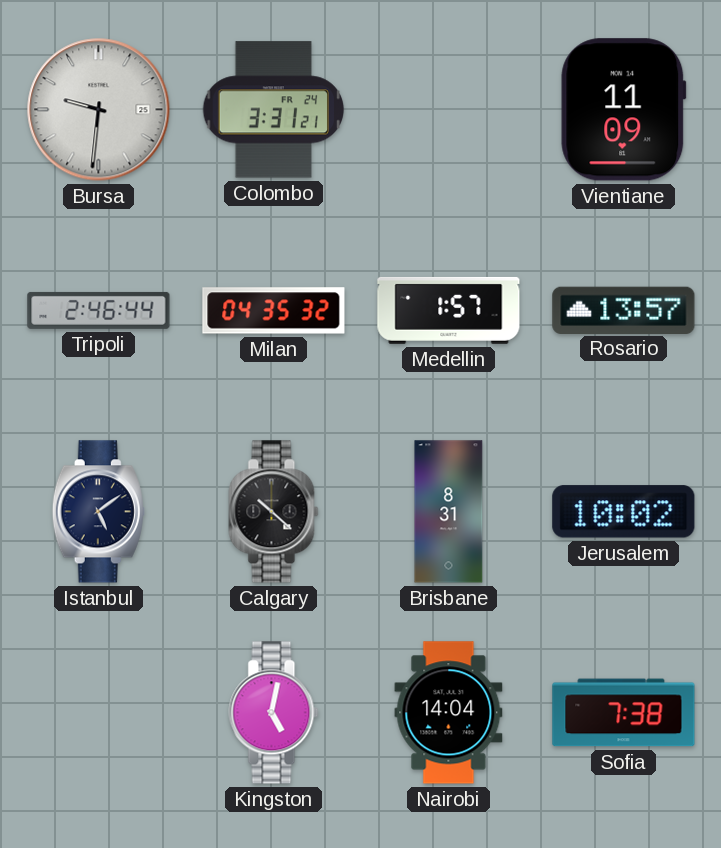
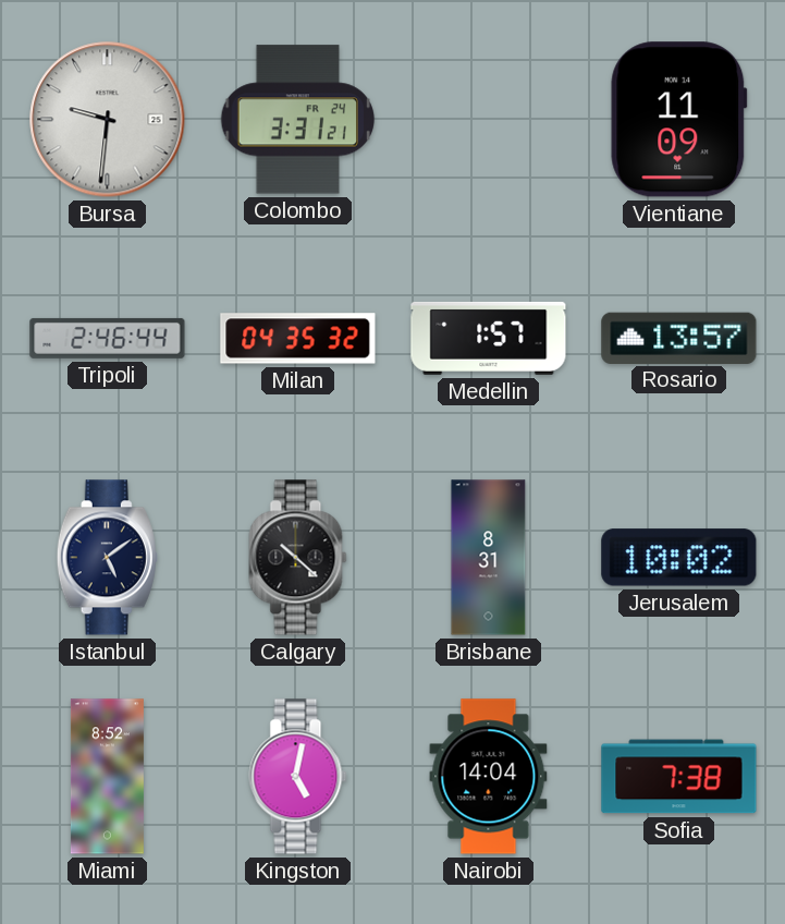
Miami: none -> 8:52 (107, 777)
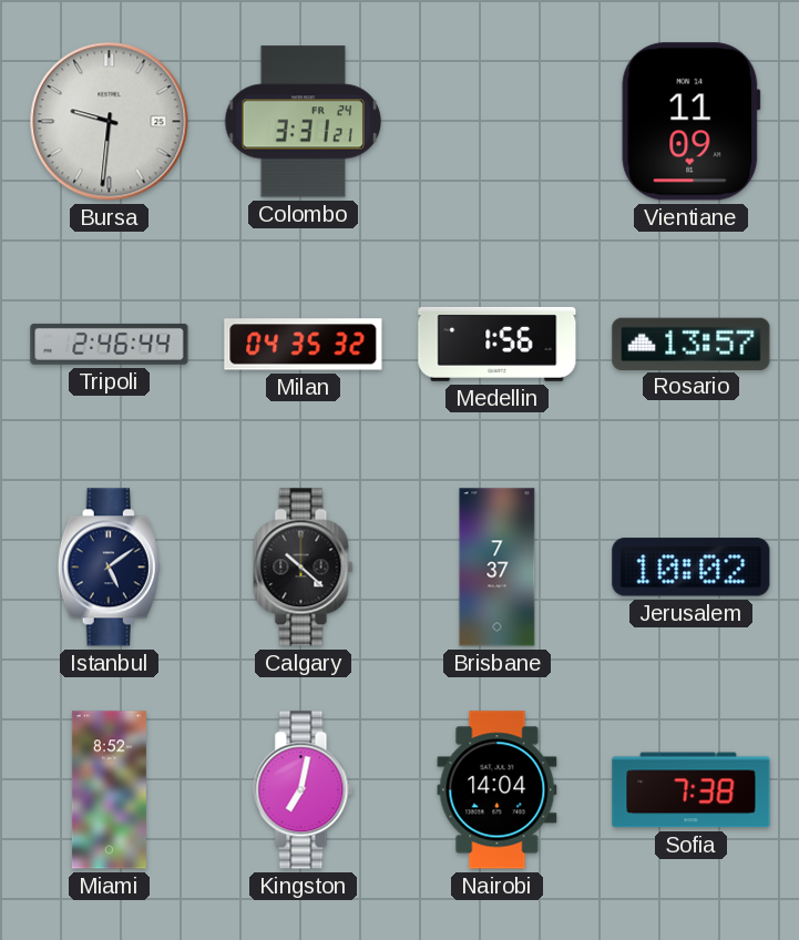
Medellin: 1:57 -> 1:56 (498, 344)
Brisbane: 8:31 -> 7:37 (498, 568)
Kingston: 5:02 -> 7:02 (304, 790)
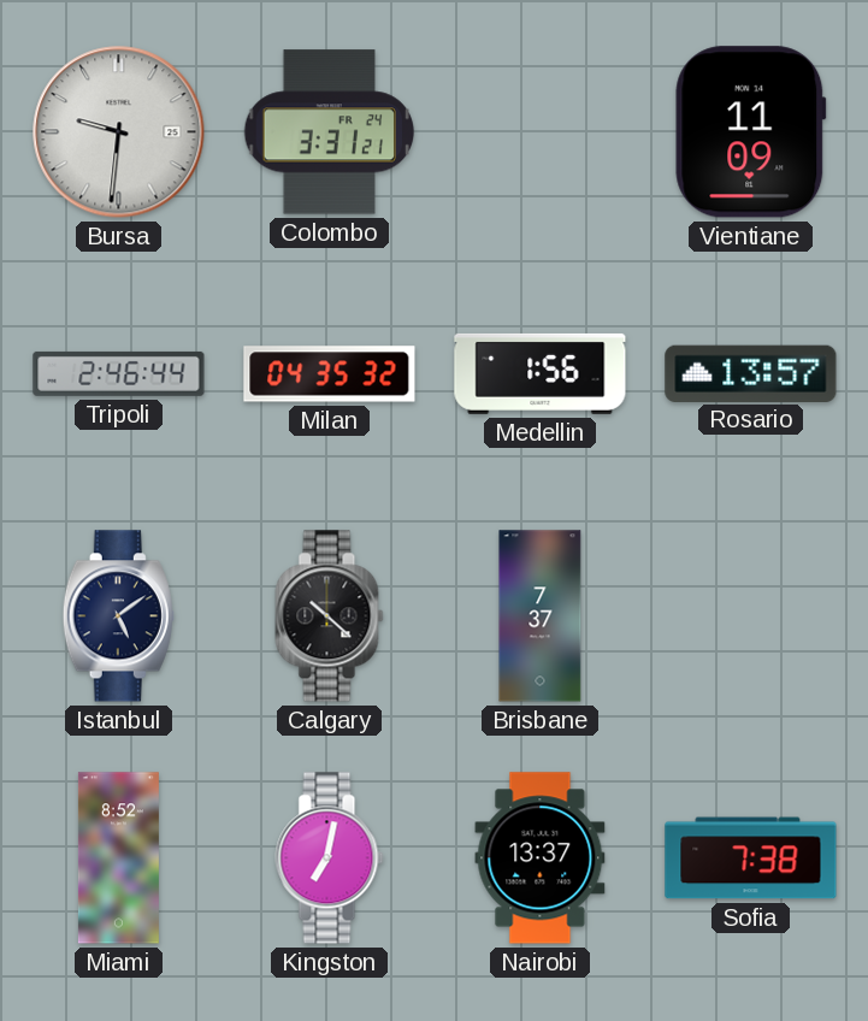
Jerusalem: 10:02 -> none (692, 568)
Nairobi: 14:04 -> 13:37 (541, 858)
